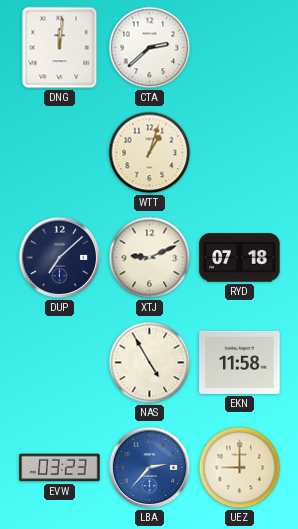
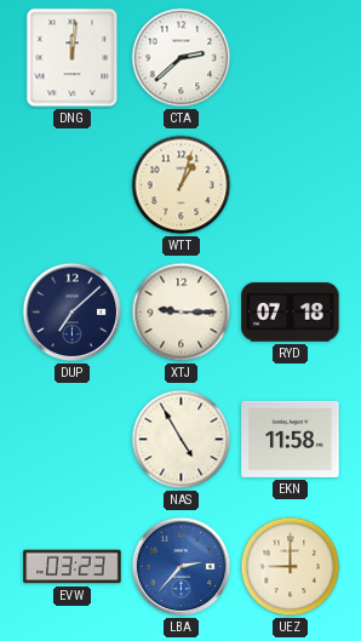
XTJ: 9:11 -> 9:15 (182, 313)
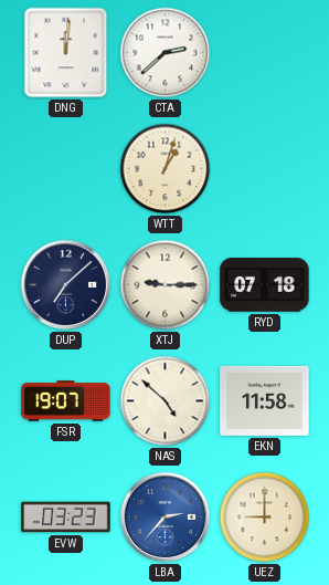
FSR: none -> 19:07 (66, 401)
NAS: 4:55 -> 4:52 (166, 401)
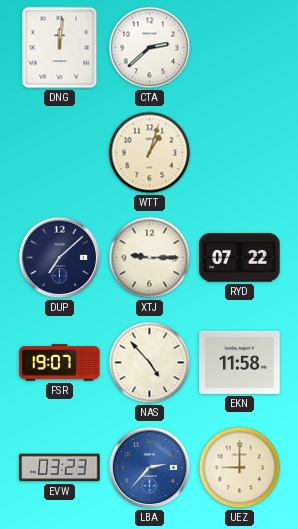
RYD: 07:18 -> 07:22 (240, 258)
NAS: 4:52 -> 4:53 (150, 363)
